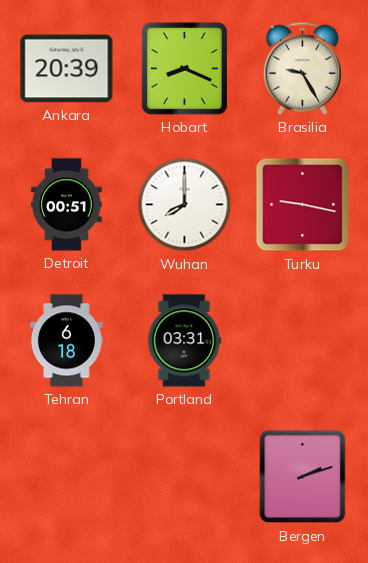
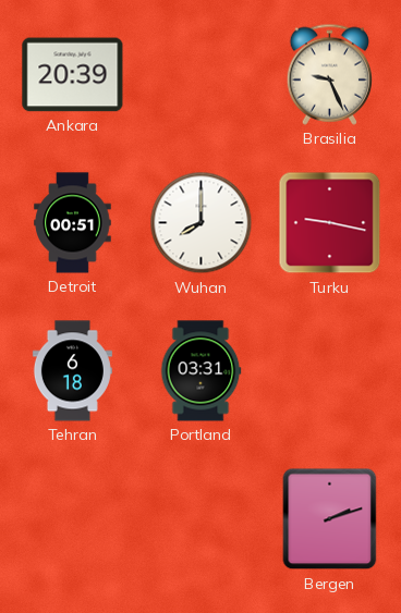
Hobart: 8:19 -> none (184, 68)
Brasilia: 9:25 -> 9:26 (329, 74)
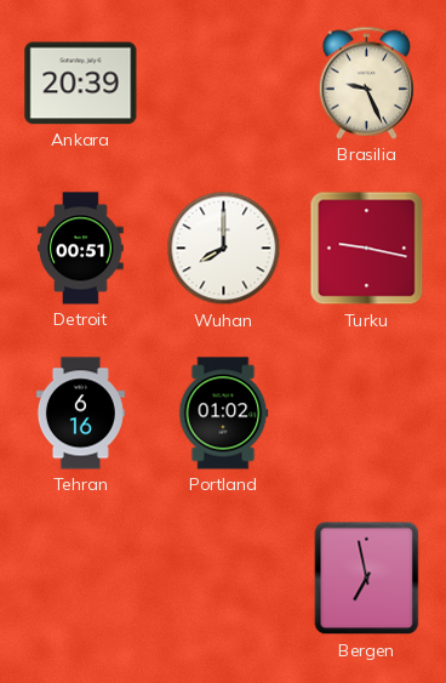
Tehran: 6:18 -> 6:16 (80, 414)
Portland: 03:31 -> 01:02 (223, 414)
Bergen: 2:12 -> 6:58 (367, 579)
